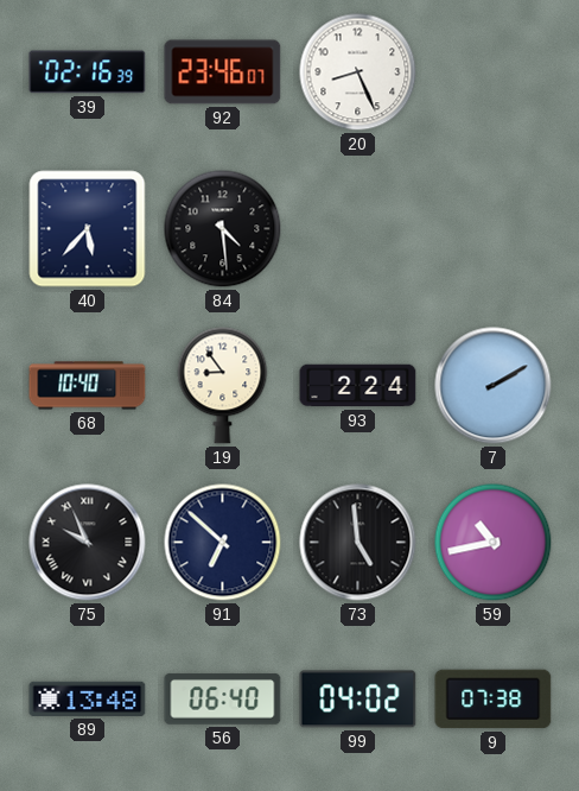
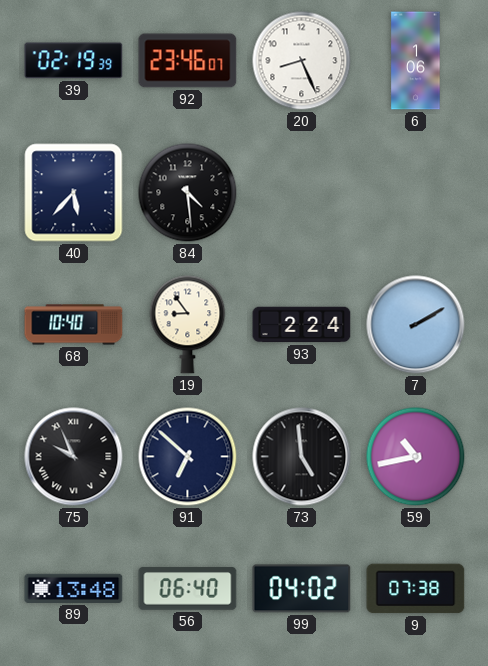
39: 02:16 -> 02:19 (74, 61)
6: none -> 1:06 (416, 61)
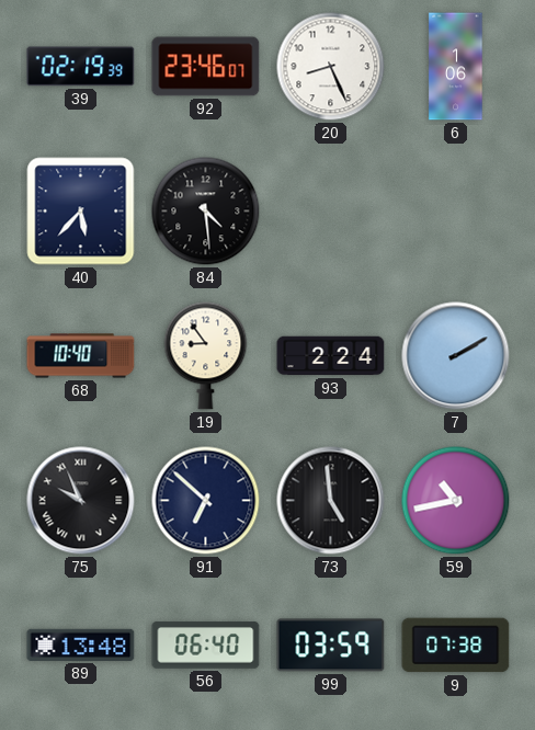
99: 04:02 -> 03:59 (331, 646)
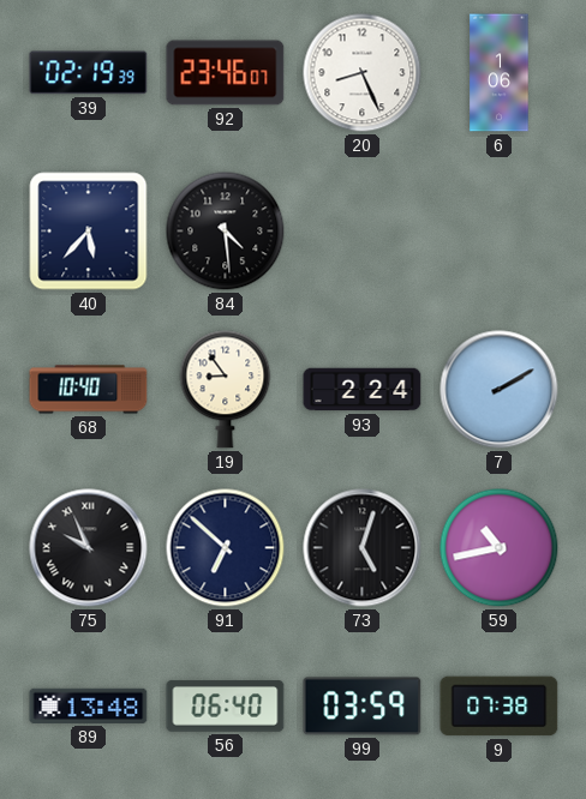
73: 4:59 -> 5:03 (363, 548)
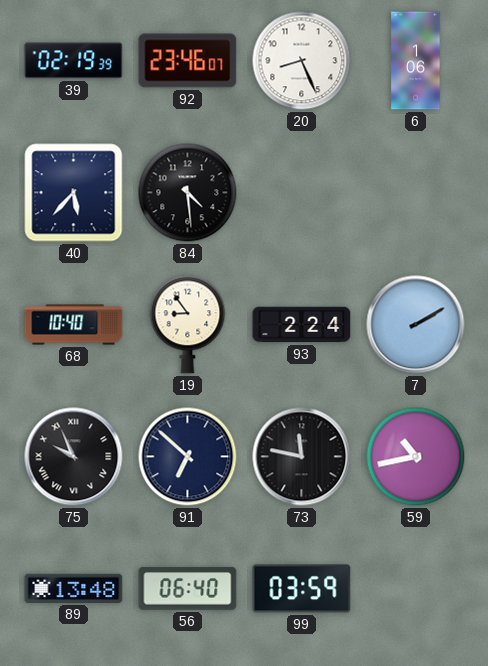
73: 5:03 -> 11:47 (302, 457)
9: 07:38 -> none (500, 707)
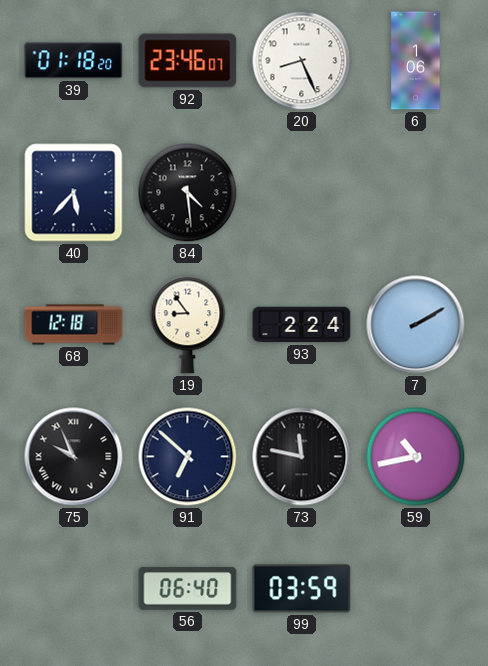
39: 02:19 -> 01:18 (74, 61)
68: 10:40 -> 12:18 (74, 325)
89: 13:48 -> none (74, 588)
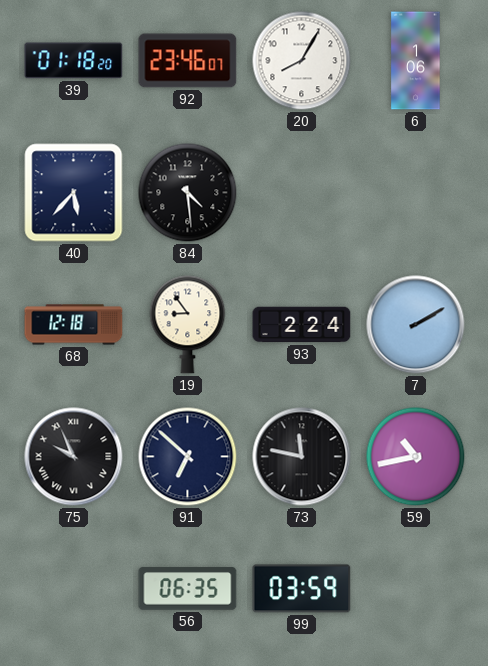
20: 8:26 -> 8:05 (302, 61)
56: 06:40 -> 06:35 (188, 589)
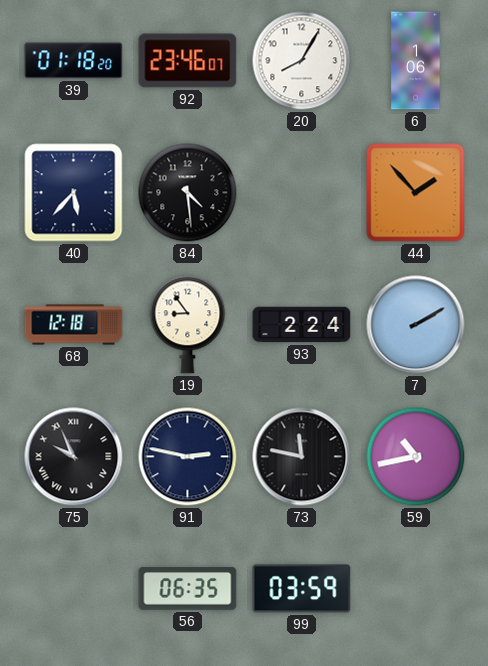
44: none -> 1:53 (416, 193)
91: 6:52 -> 2:47 (188, 457)
